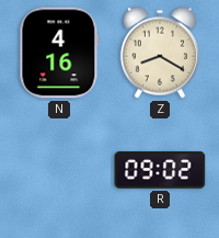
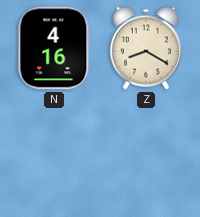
R: 09:02 -> none (160, 170)
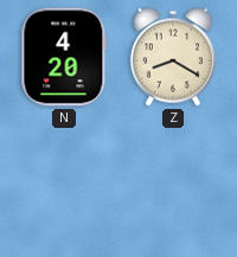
N: 4:16 -> 4:20 (64, 57)
